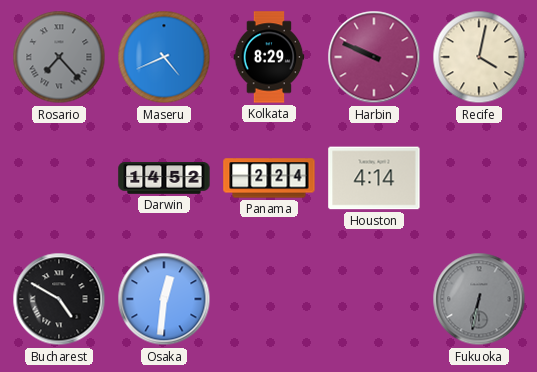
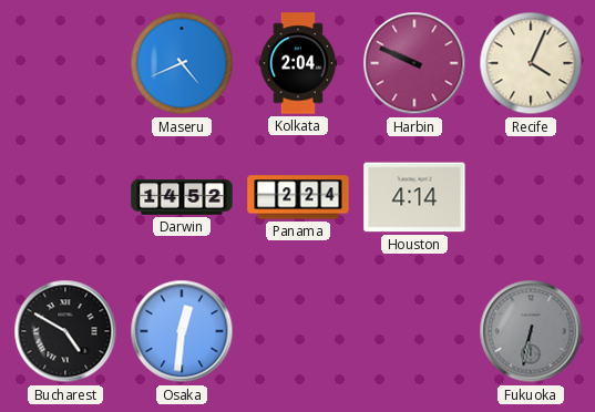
Rosario: 7:23 -> none (59, 57)
Kolkata: 8:29 -> 2:04 (298, 63)
Recife: 4:02 -> 4:04 (531, 63)
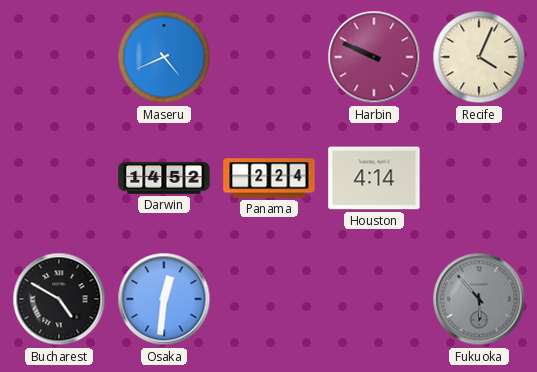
Kolkata: 2:04 -> none (298, 63)
Fukuoka: 6:32 -> 5:53 (479, 299)
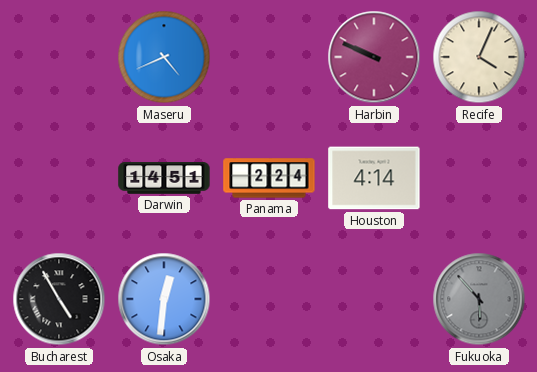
Darwin: 14:52 -> 14:51 (164, 178)
Bucharest: 4:50 -> 4:55 (59, 299)
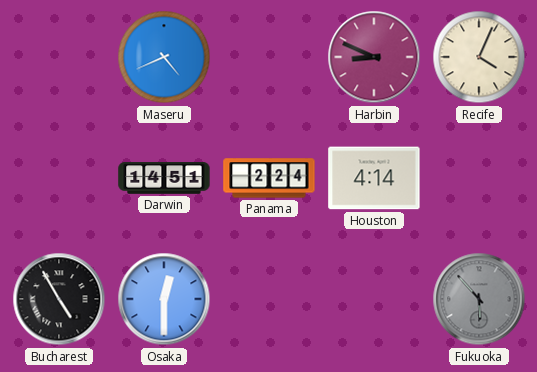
Harbin: 9:49 -> 8:49 (374, 57)
Osaka: 12:31 -> 12:30 (164, 299)
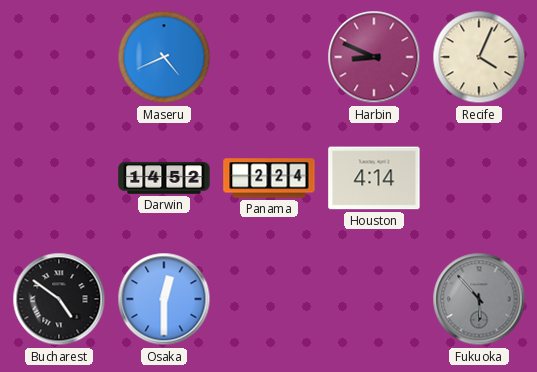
Darwin: 14:51 -> 14:52 (164, 178)
Bucharest: 4:55 -> 4:51 (59, 299)
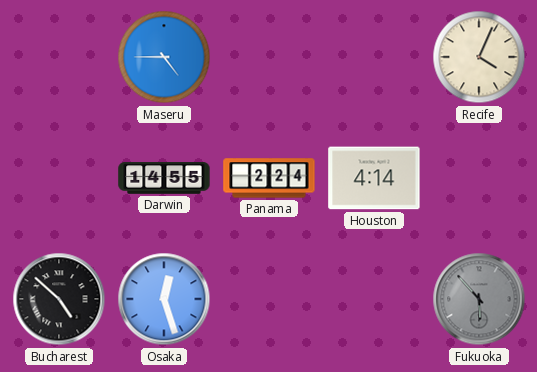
Maseru: 4:41 -> 4:45 (164, 57)
Harbin: 8:49 -> none (374, 57)
Darwin: 14:52 -> 14:55 (164, 178)
Bucharest: 4:51 -> 4:52 (59, 299)
Osaka: 12:30 -> 12:27 (164, 299)
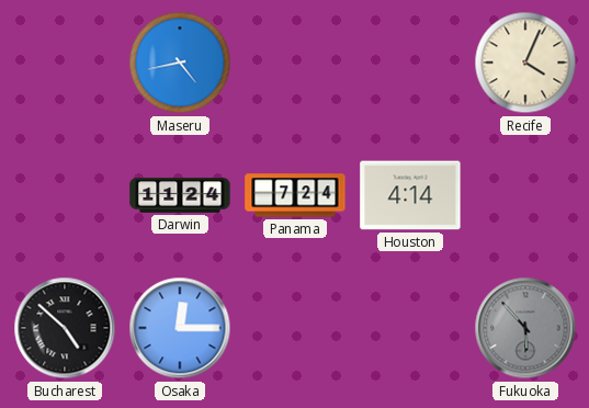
Maseru: 4:45 -> 4:43 (180, 63)
Darwin: 14:55 -> 11:24 (180, 195)
Panama: 2:24 -> 7:24 (295, 195)
Osaka: 12:27 -> 12:15 (180, 328)
